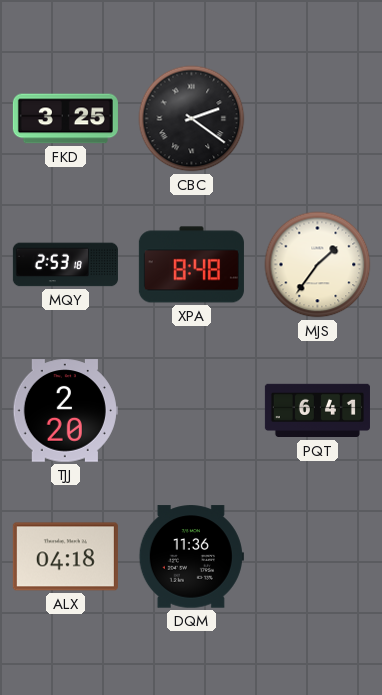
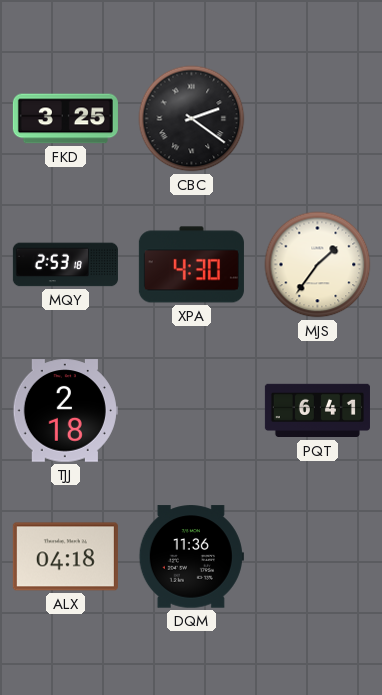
XPA: 8:48 -> 4:30 (191, 265)
TJJ: 2:20 -> 2:18 (65, 411)
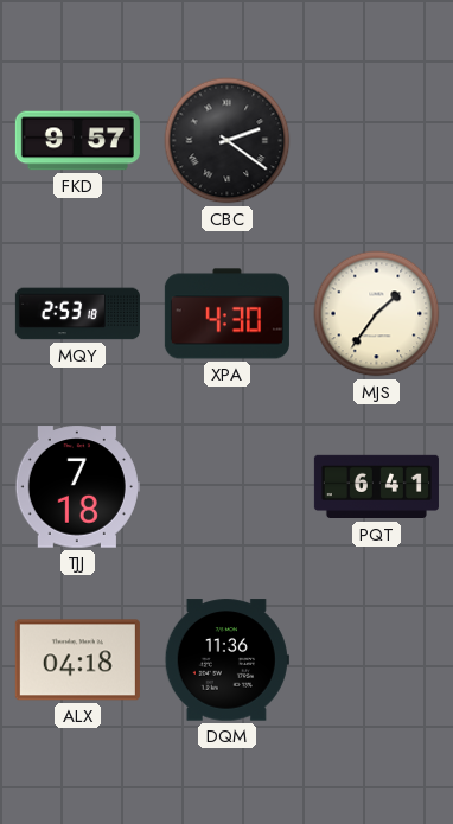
FKD: 3:25 -> 9:57 (77, 141)
TJJ: 2:18 -> 7:18 (77, 487)
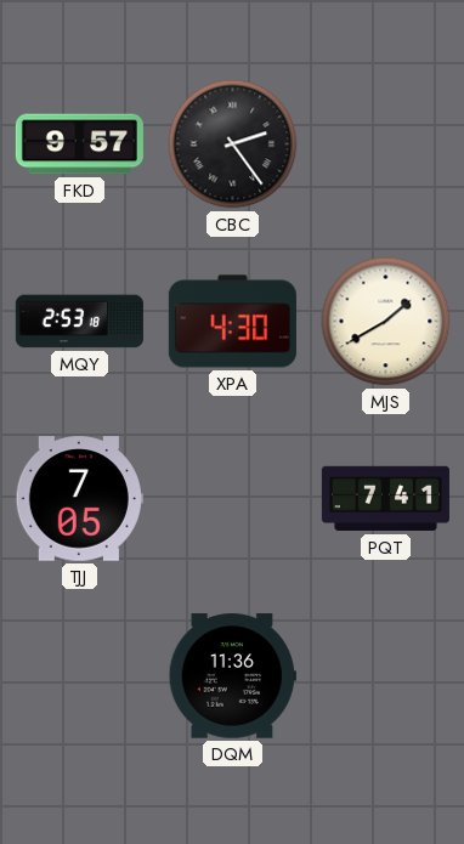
CBC: 2:21 -> 2:24 (233, 145)
MJS: 1:36 -> 1:40 (386, 322)
TJJ: 7:18 -> 7:05 (79, 499)
PQT: 6:41 -> 7:41 (385, 499)
ALX: 04:18 -> none (77, 660)
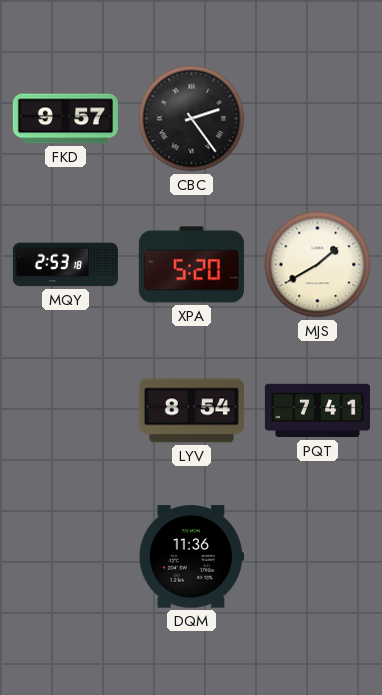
XPA: 4:30 -> 5:20 (191, 265)
TJJ: 7:05 -> none (79, 499)
LYV: none -> 8:54 (191, 411)
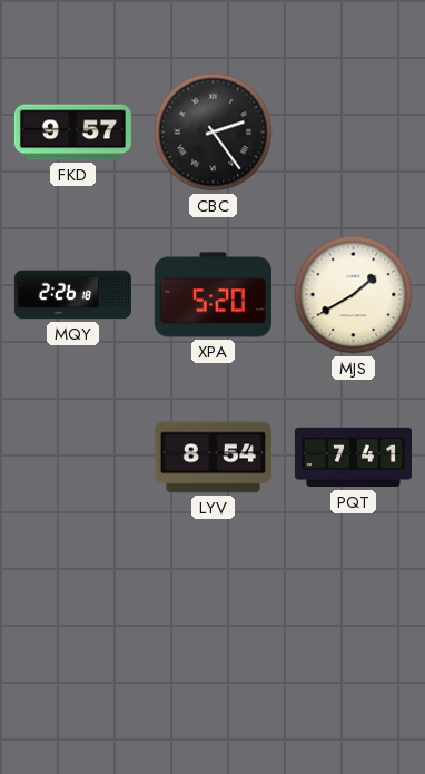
MQY: 2:53 -> 2:26 (72, 295)
DQM: 11:36 -> none (191, 557)
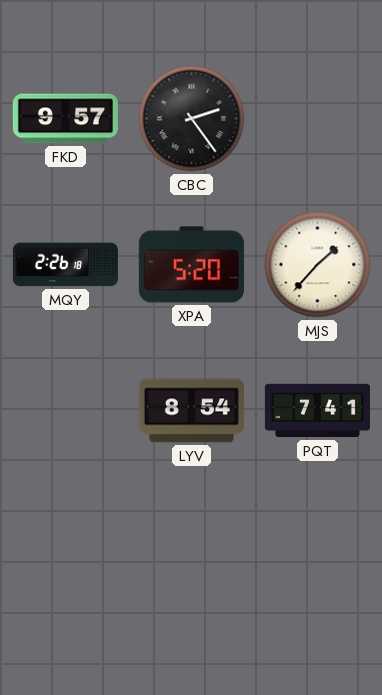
MJS: 1:40 -> 1:37 (318, 265)
